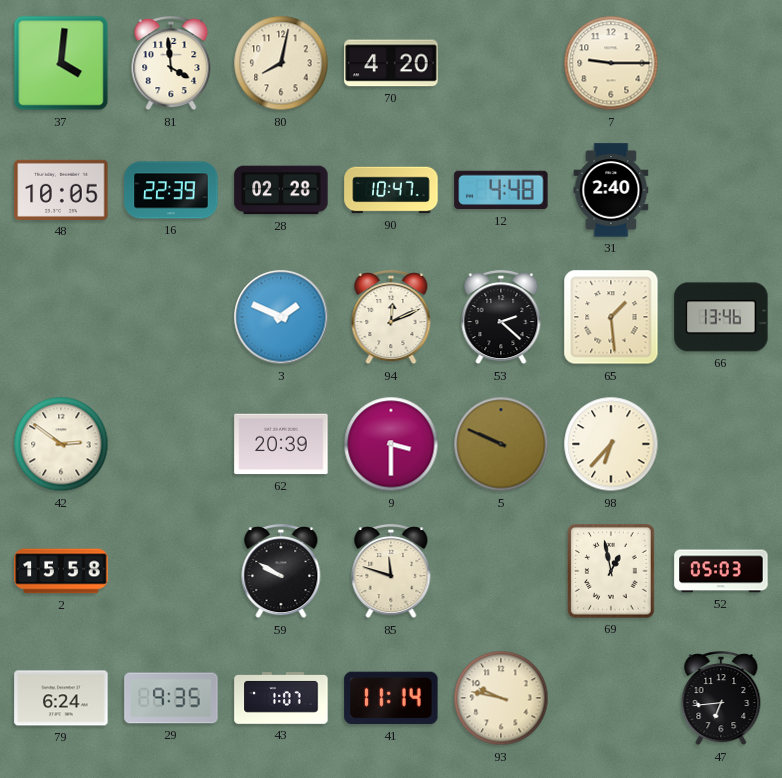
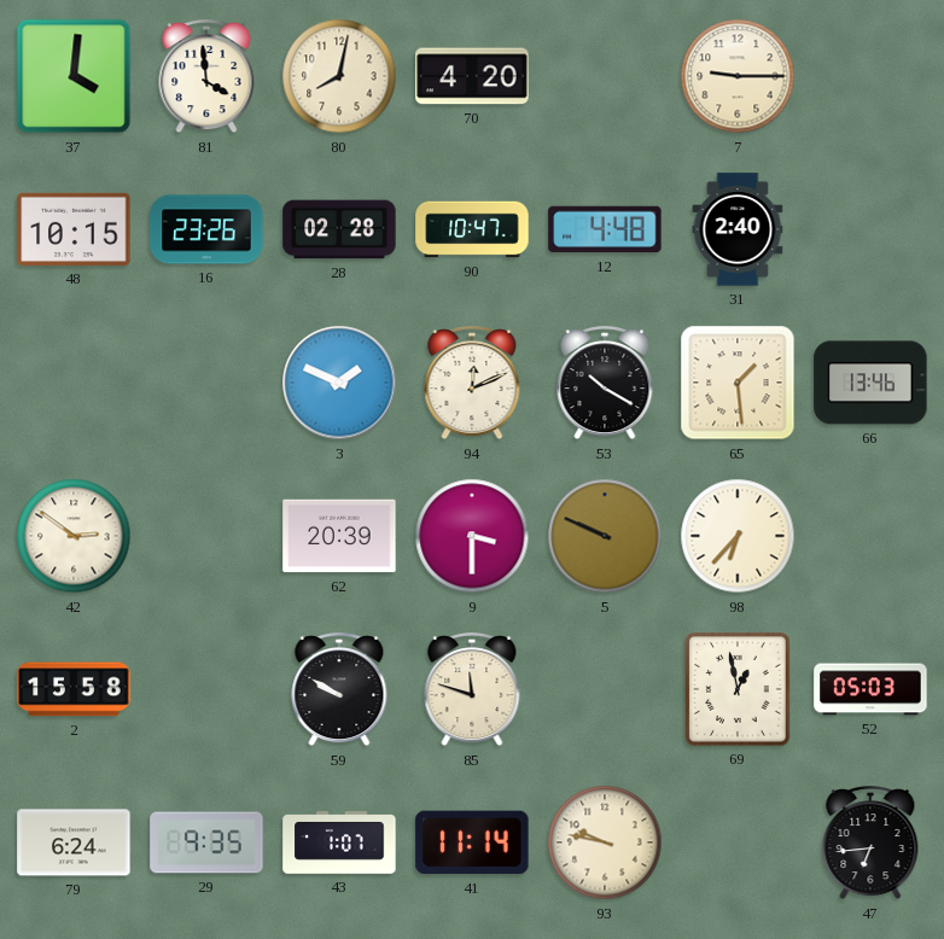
48: 10:05 -> 10:15 (74, 229)
16: 22:39 -> 23:26 (206, 229)
53: 2:22 -> 10:20 (605, 384)
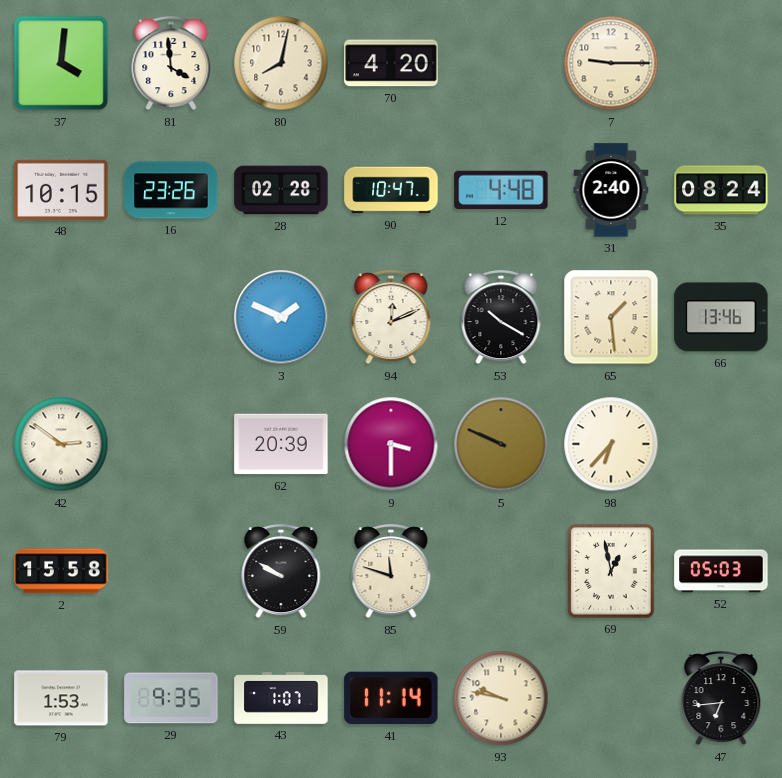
35: none -> 08:24 (721, 190)
79: 6:24 -> 1:53 (61, 698)
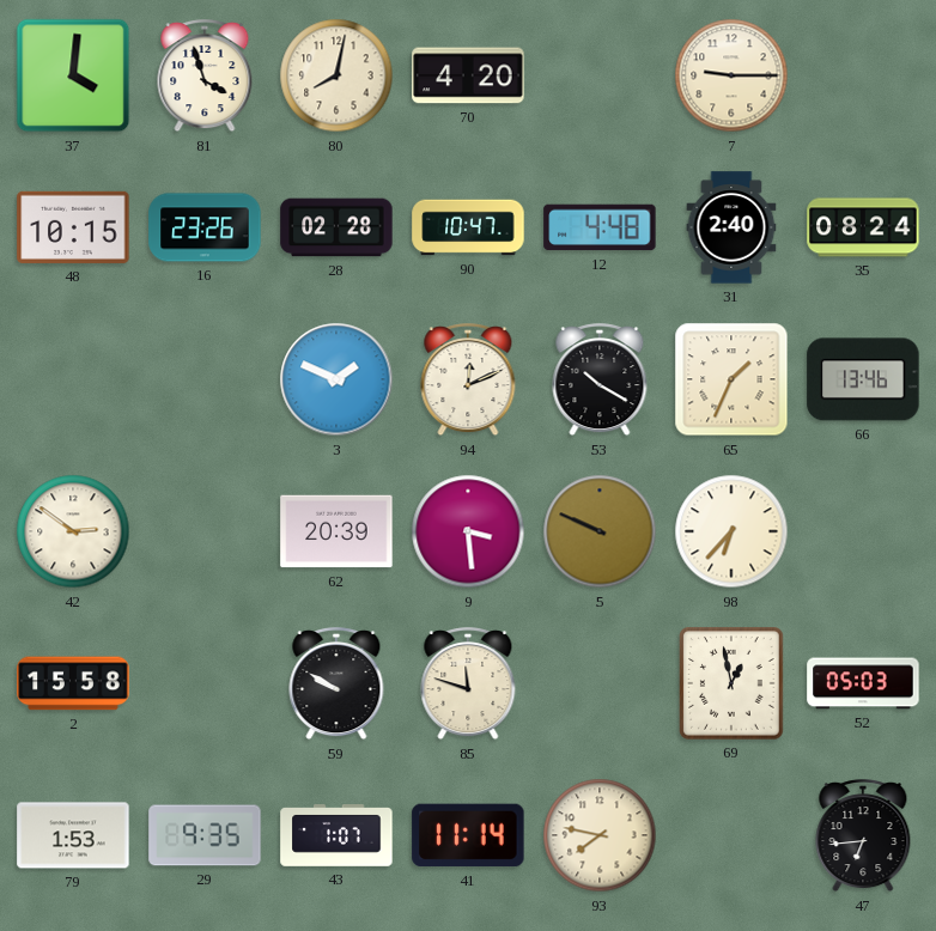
81: 3:59 -> 3:57 (205, 77)
65: 1:29 -> 1:34 (731, 379)
9: 3:30 -> 3:29 (468, 531)
93: 9:47 -> 7:47 (600, 835)
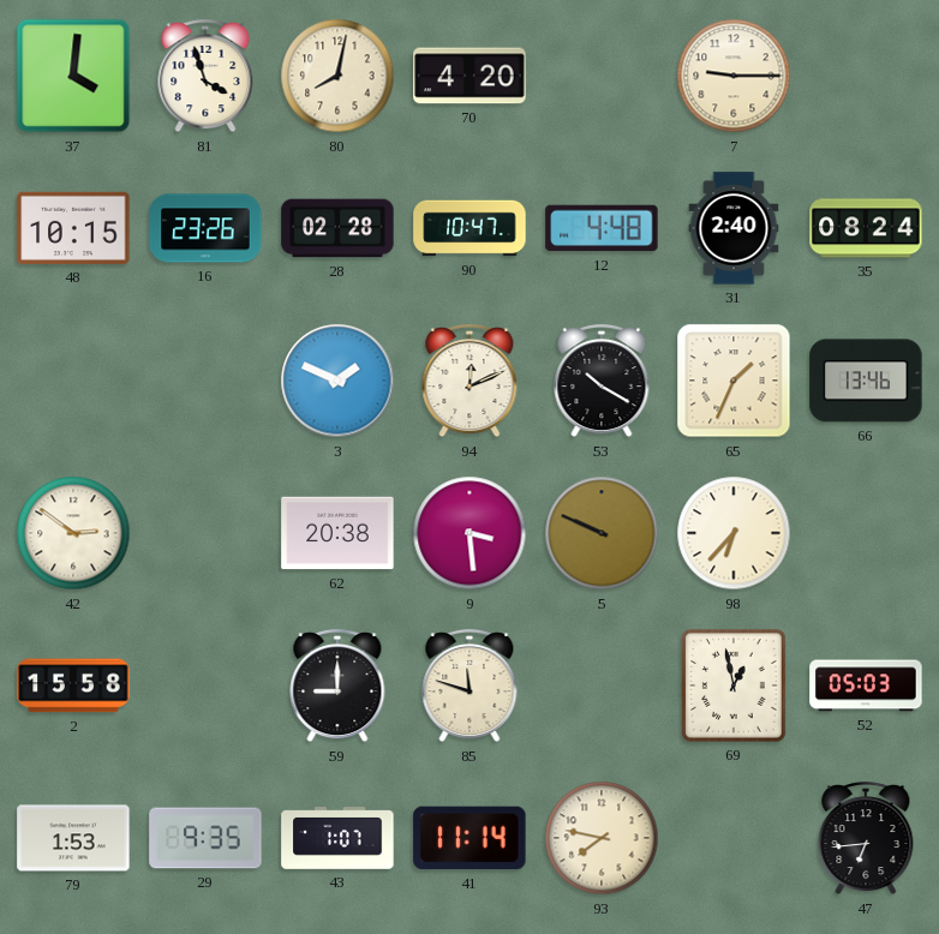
62: 20:39 -> 20:38 (337, 533)
59: 9:50 -> 9:00 (337, 687)
